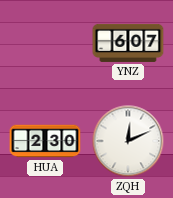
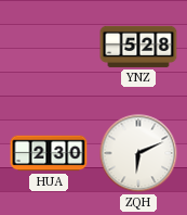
YNZ: 6:07 -> 5:28 (138, 47)
ZQH: 12:11 -> 6:11 (138, 153)
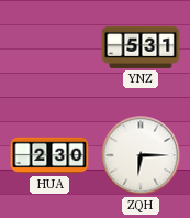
YNZ: 5:28 -> 5:31 (141, 47)
ZQH: 6:11 -> 6:15 (141, 155)
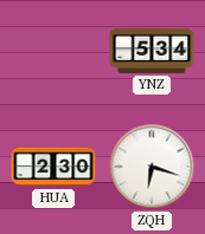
YNZ: 5:31 -> 5:34 (152, 51)
ZQH: 6:15 -> 6:18 (152, 167)
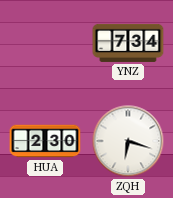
YNZ: 5:34 -> 7:34 (128, 43)
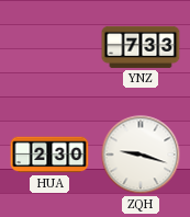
YNZ: 7:34 -> 7:33 (141, 47)
ZQH: 6:18 -> 9:18 (141, 155)
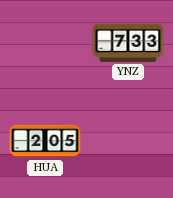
HUA: 2:30 -> 2:05 (45, 141)
ZQH: 9:18 -> none (141, 155)
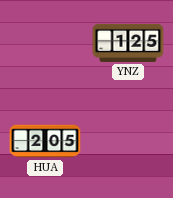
YNZ: 7:33 -> 1:25 (128, 43)
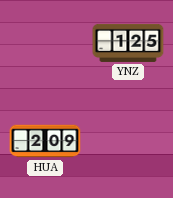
HUA: 2:05 -> 2:09 (45, 141)
